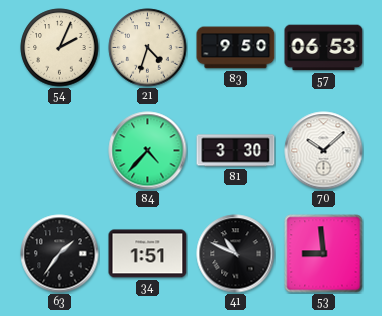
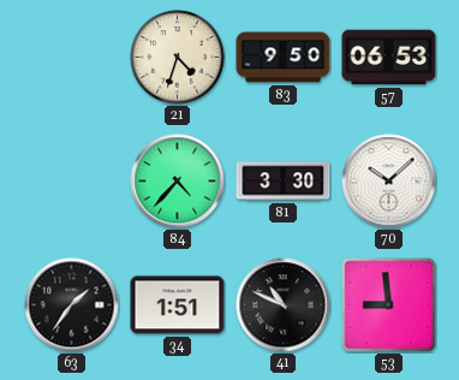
54: 2:04 -> none (60, 48)
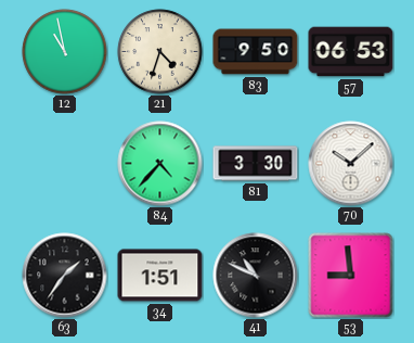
12: none -> 10:58 (65, 52)
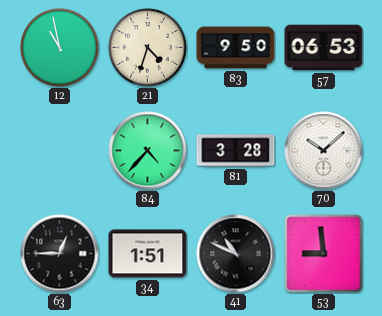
81: 3:30 -> 3:28 (236, 151)
63: 1:36 -> 12:45 (60, 254)
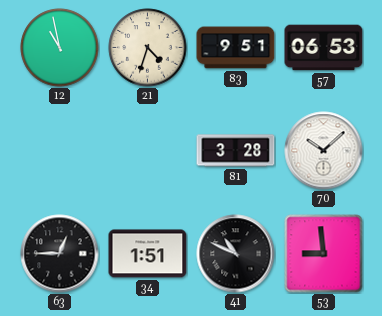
83: 9:50 -> 9:51 (236, 48)
84: 4:37 -> none (148, 151)
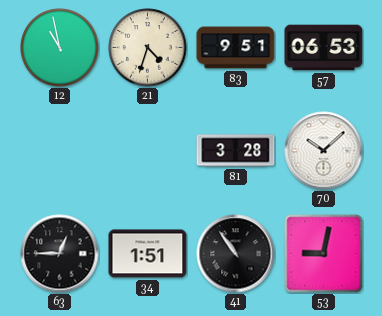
41: 10:49 -> 10:54 (236, 254)
53: 8:59 -> 9:02 (324, 254)
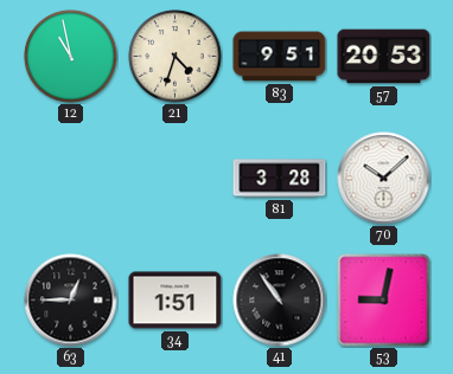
57: 06:53 -> 20:53 (384, 57)
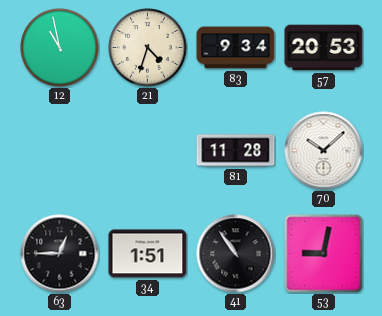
83: 9:51 -> 9:34 (236, 48)
81: 3:28 -> 11:28 (236, 151)
